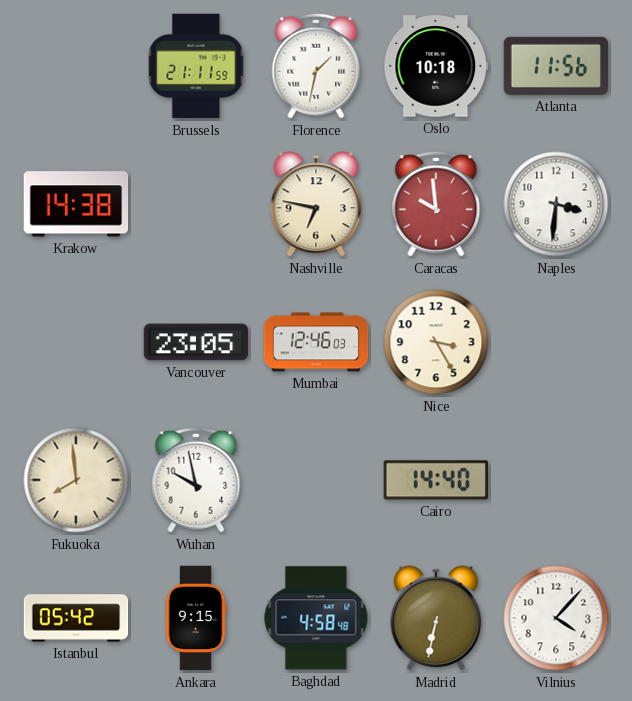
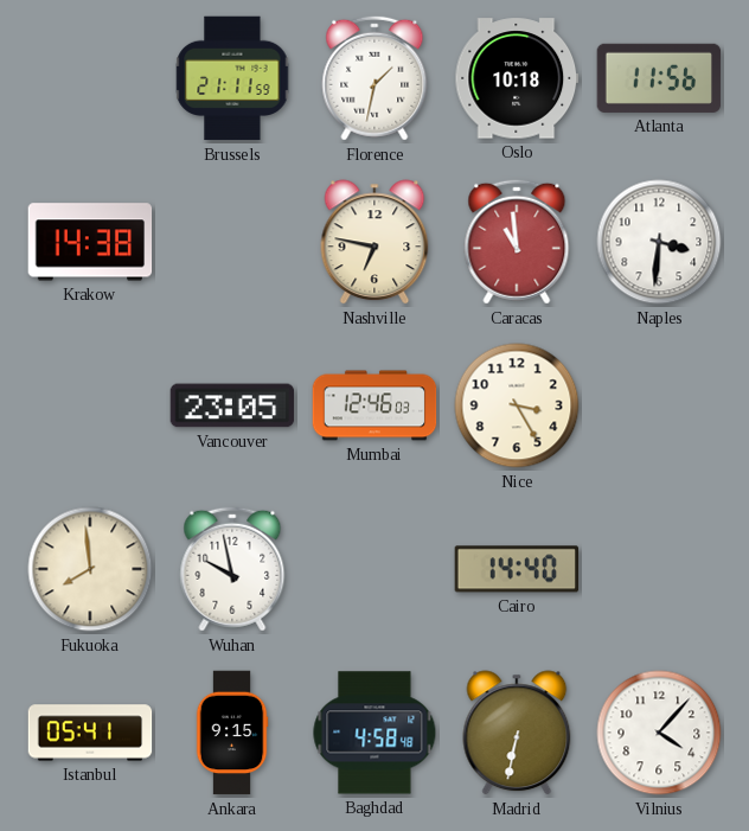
Caracas: 9:59 -> 10:59 (517, 242)
Istanbul: 05:42 -> 05:41 (90, 733)
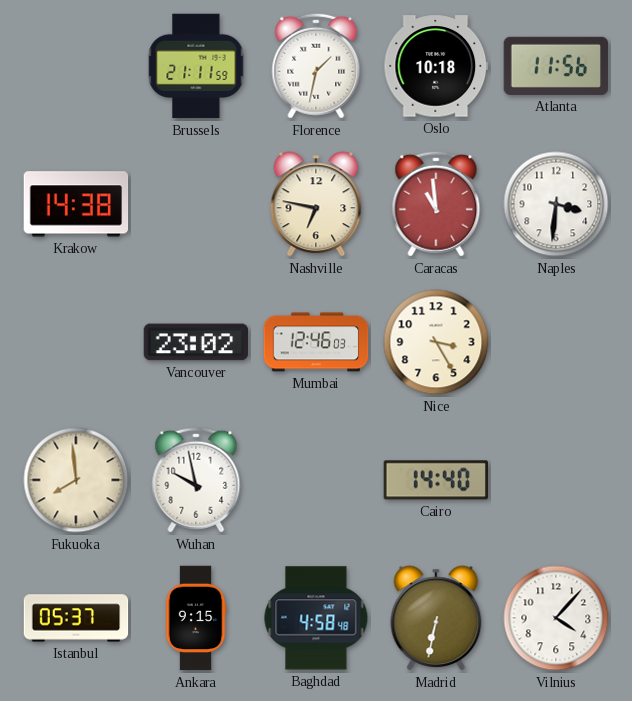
Vancouver: 23:05 -> 23:02 (196, 342)
Istanbul: 05:41 -> 05:37 (76, 618)
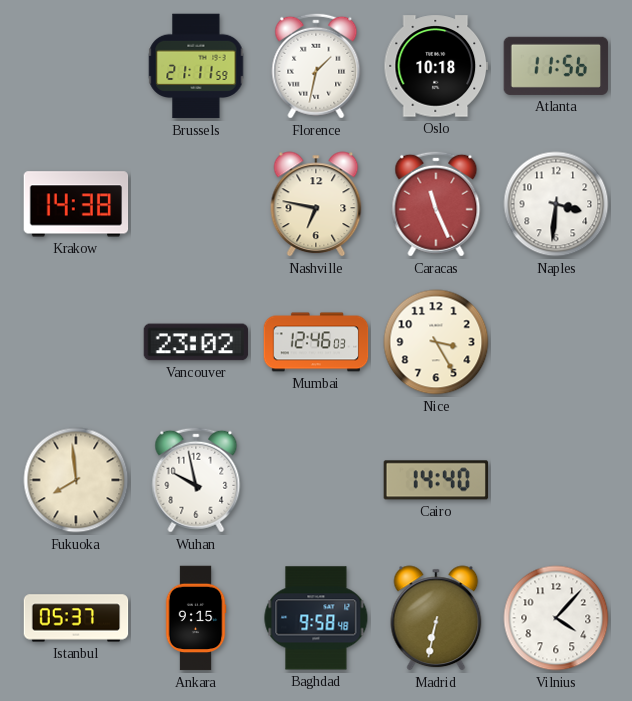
Caracas: 10:59 -> 11:26 (436, 204)
Baghdad: 4:58 -> 9:58 (316, 618)
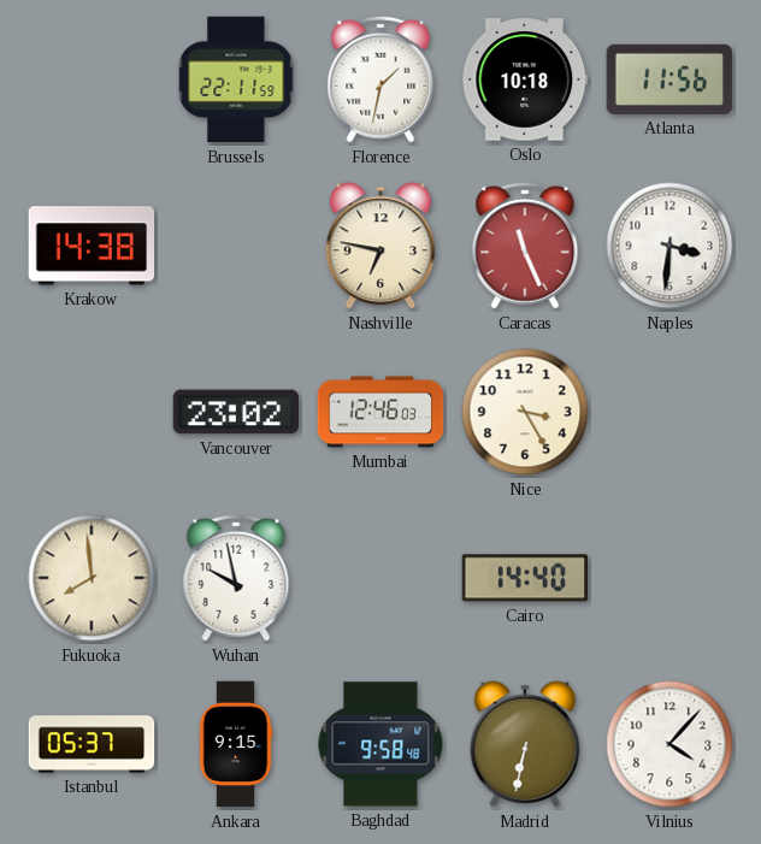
Brussels: 21:11 -> 22:11 (236, 79)
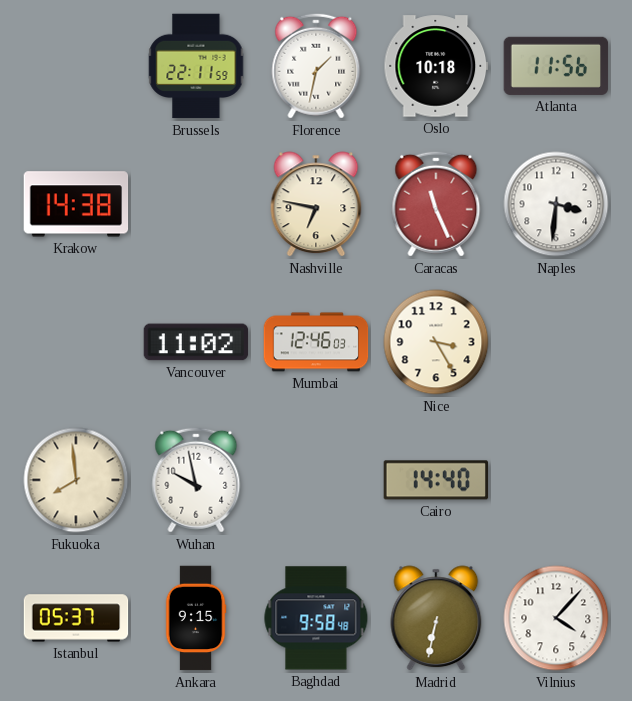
Vancouver: 23:02 -> 11:02 (196, 342)
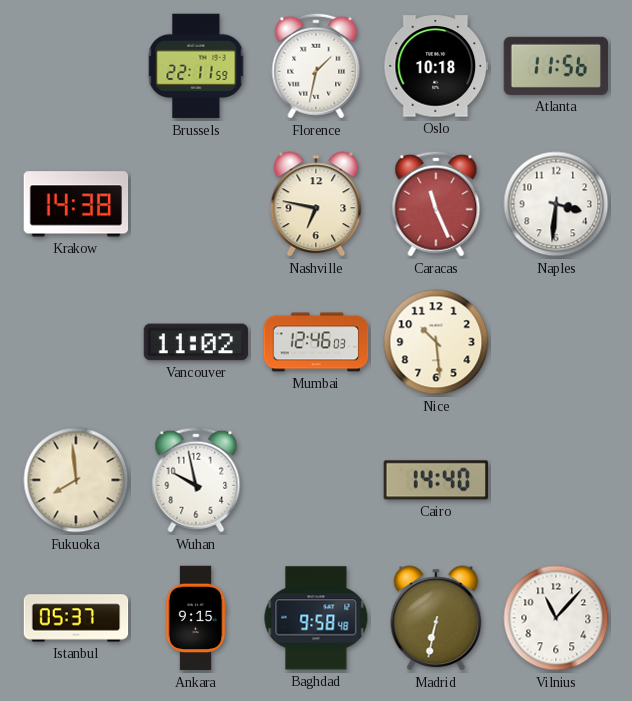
Nice: 3:25 -> 10:29 (436, 342)
Vilnius: 4:07 -> 11:07 (556, 618)
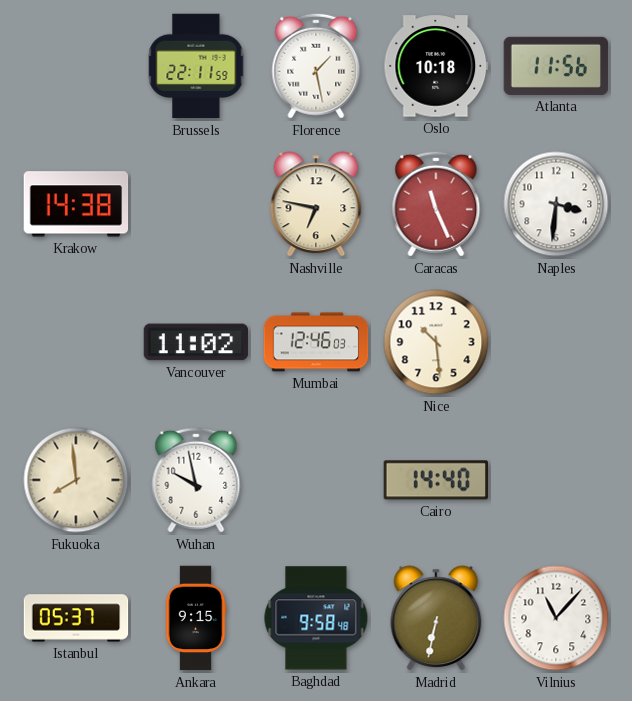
Florence: 1:32 -> 1:28 (316, 66)
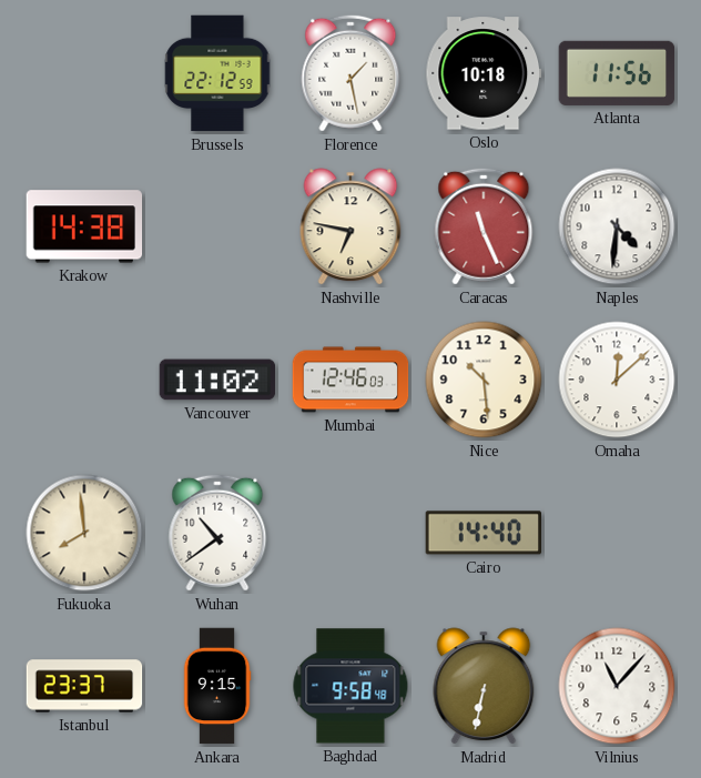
Brussels: 22:11 -> 22:12 (217, 73)
Naples: 3:31 -> 4:31 (617, 226)
Omaha: none -> 12:08 (617, 380)
Wuhan: 9:58 -> 10:39 (217, 533)
Istanbul: 05:37 -> 23:37 (84, 686)
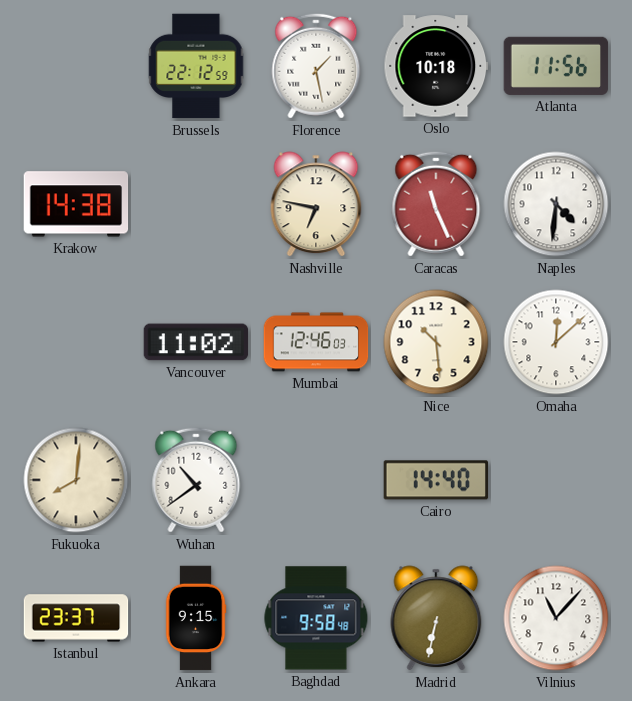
Fukuoka: 7:59 -> 8:01 (76, 480)
